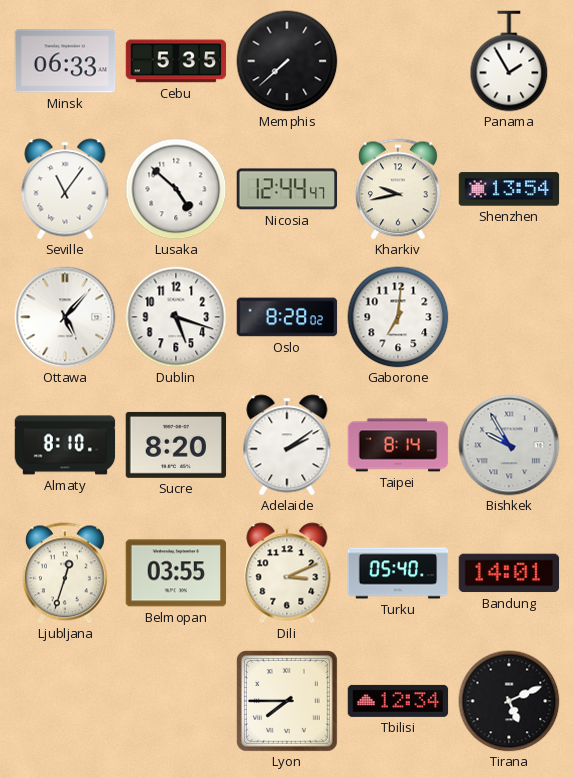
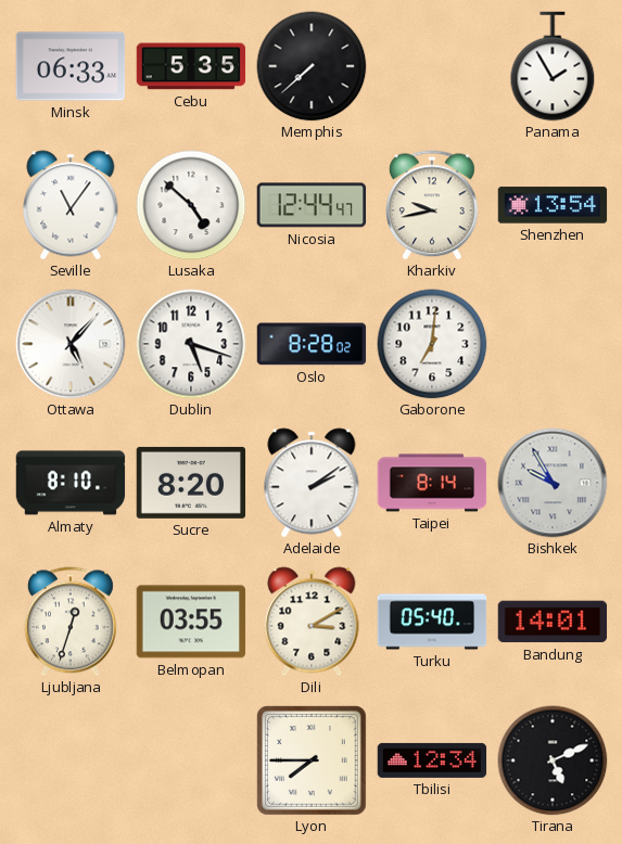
Dili: 3:11 -> 3:10 (312, 622)
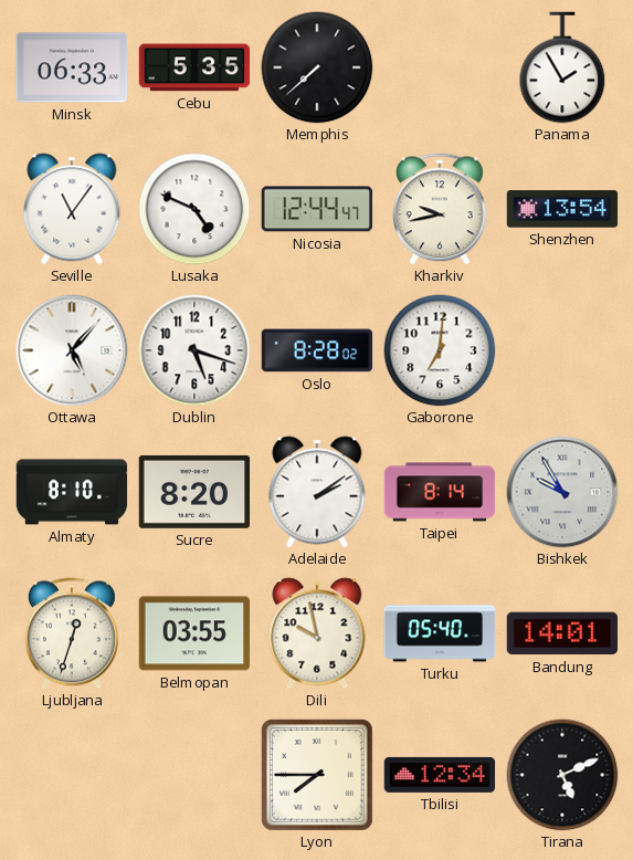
Lusaka: 4:52 -> 4:49 (194, 209)
Dili: 3:10 -> 9:58 (317, 633)
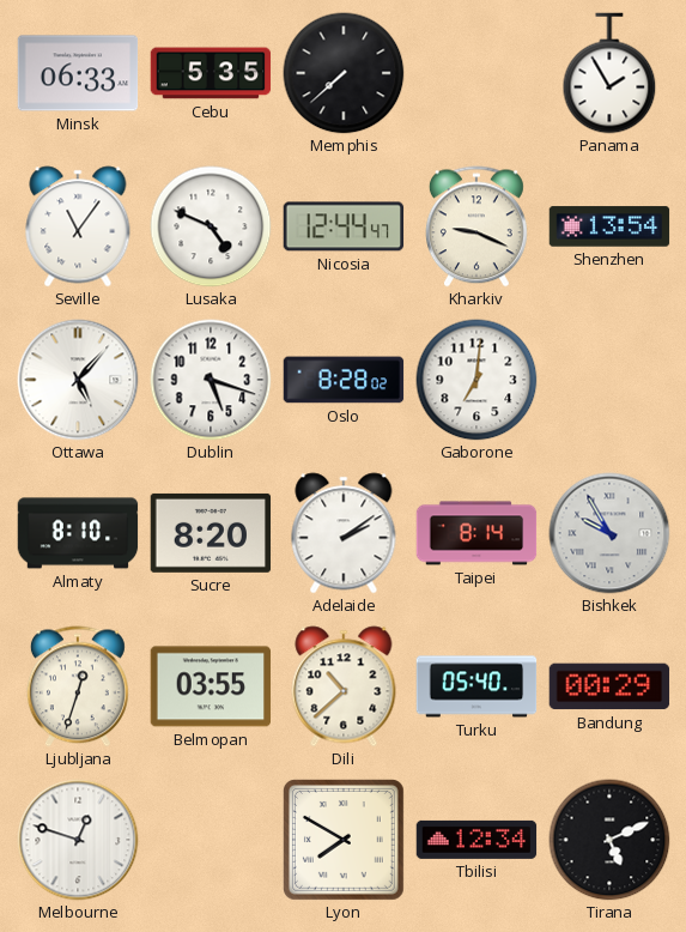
Kharkiv: 9:43 -> 9:19 (476, 226)
Dili: 9:58 -> 10:38 (344, 686)
Bandung: 14:01 -> 00:29 (609, 686)
Melbourne: none -> 12:48 (78, 840)
Lyon: 7:45 -> 7:50 (344, 840)
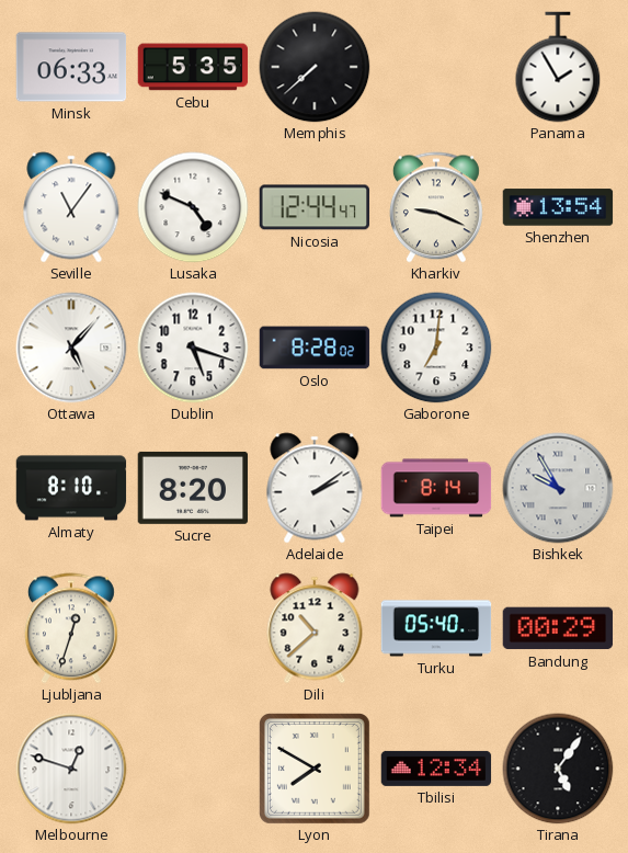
Belmopan: 03:55 -> none (211, 686)
Tirana: 5:11 -> 5:06 (558, 769)
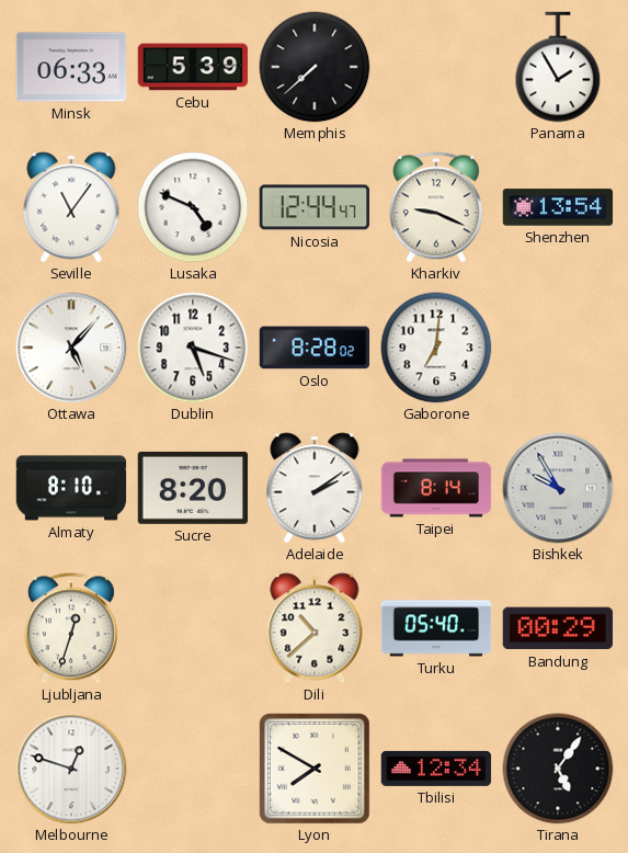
Cebu: 5:35 -> 5:39 (193, 67)
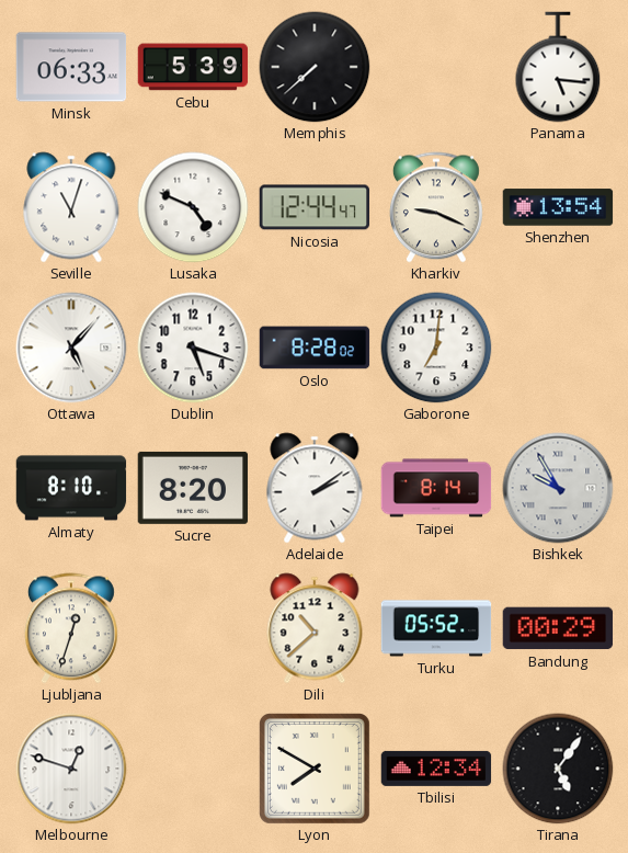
Panama: 1:55 -> 5:16 (558, 67)
Seville: 11:06 -> 11:03 (71, 207)
Turku: 05:40 -> 05:52 (436, 628)
